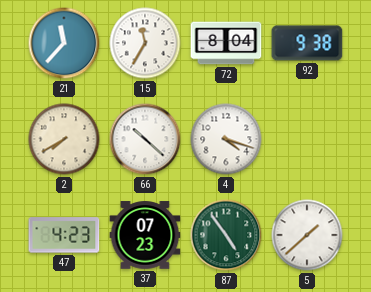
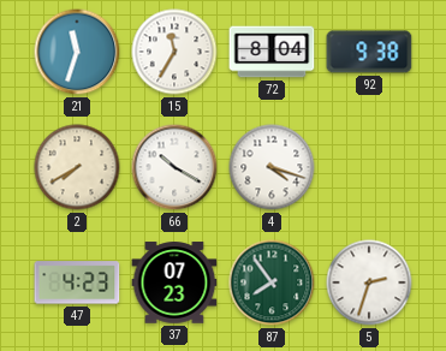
21: 11:37 -> 11:33 (77, 52)
66: 10:22 -> 10:20 (174, 167)
87: 4:54 -> 7:54 (272, 282)
5: 1:38 -> 2:33 (369, 282)
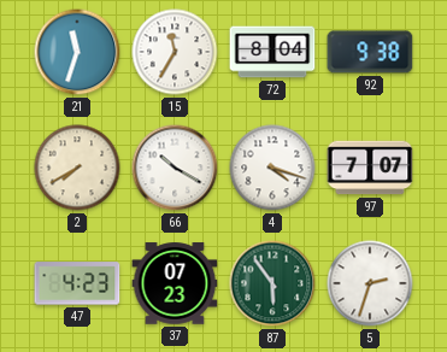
97: none -> 7:07 (370, 168)
87: 7:54 -> 5:54 (272, 283)
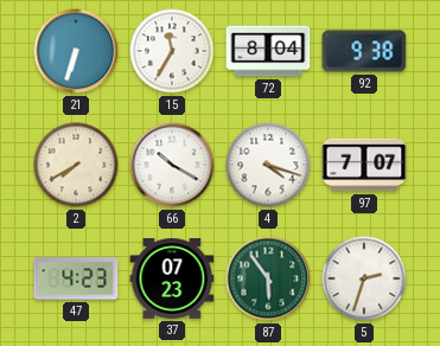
21: 11:33 -> 6:33 (76, 51)
